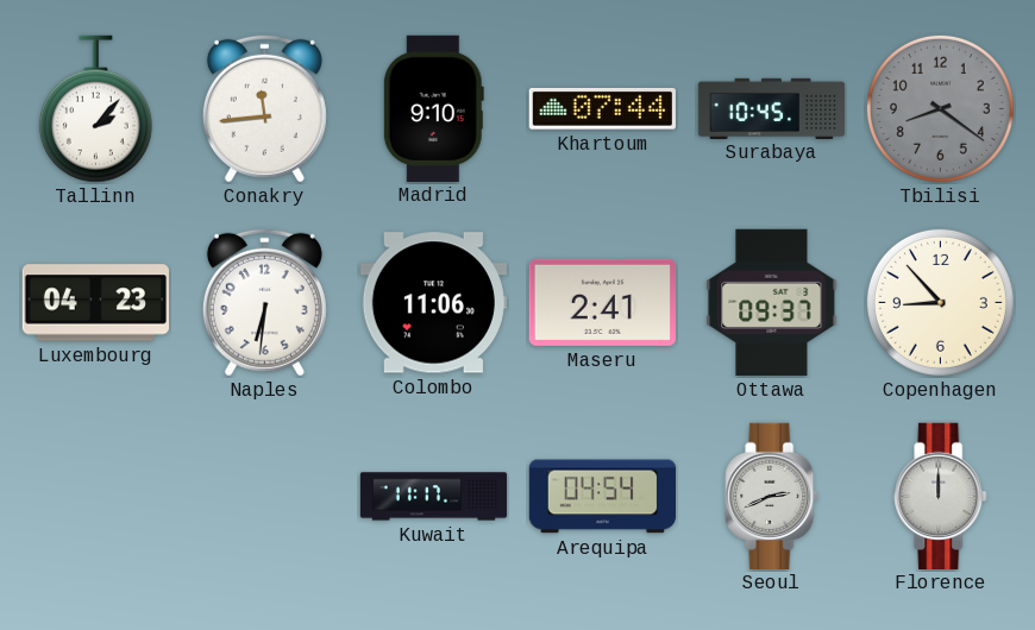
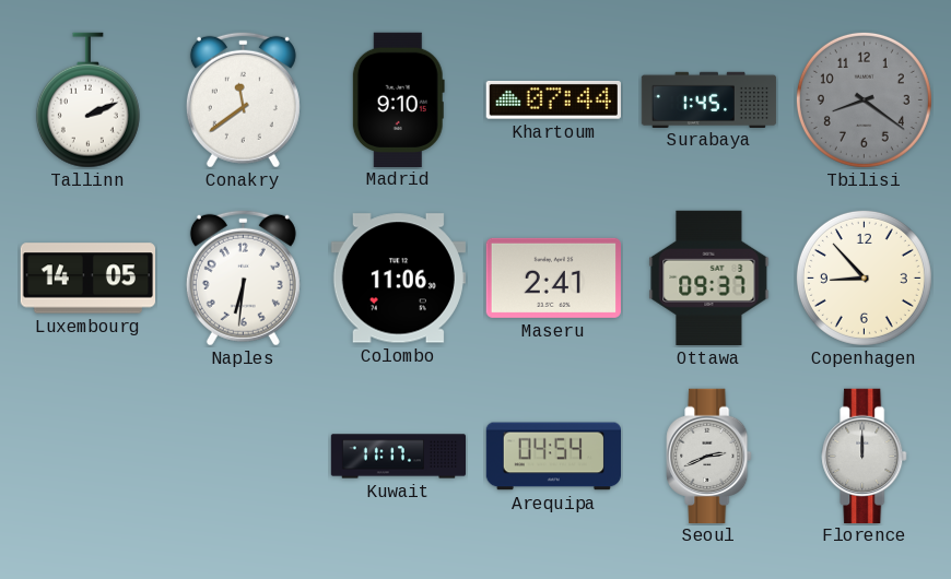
Tallinn: 2:07 -> 2:11 (87, 101)
Conakry: 11:44 -> 11:39 (243, 99)
Surabaya: 10:45 -> 1:45 (709, 99)
Luxembourg: 04:23 -> 14:05 (87, 279)
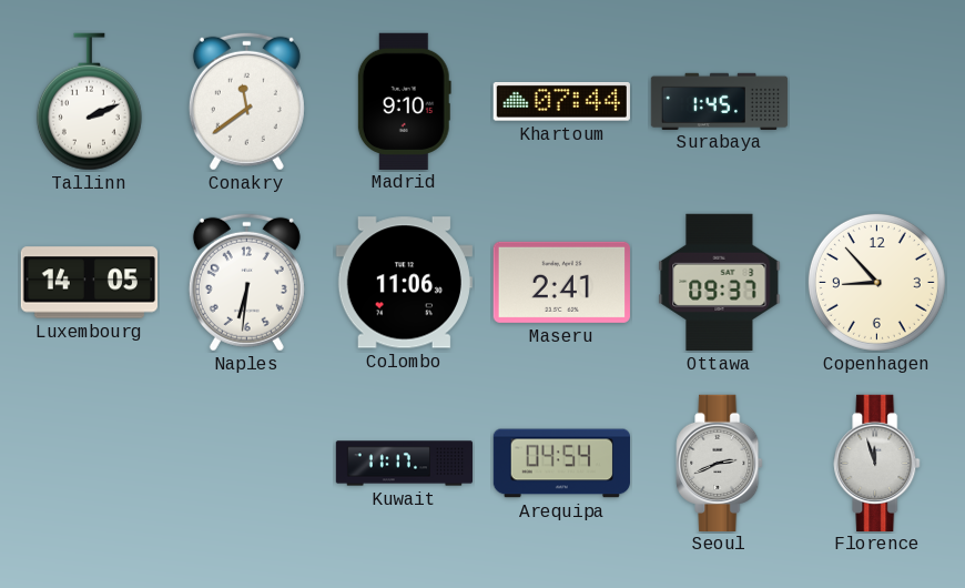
Tbilisi: 8:21 -> none (864, 99)
Florence: 12:00 -> 11:57 (877, 463)
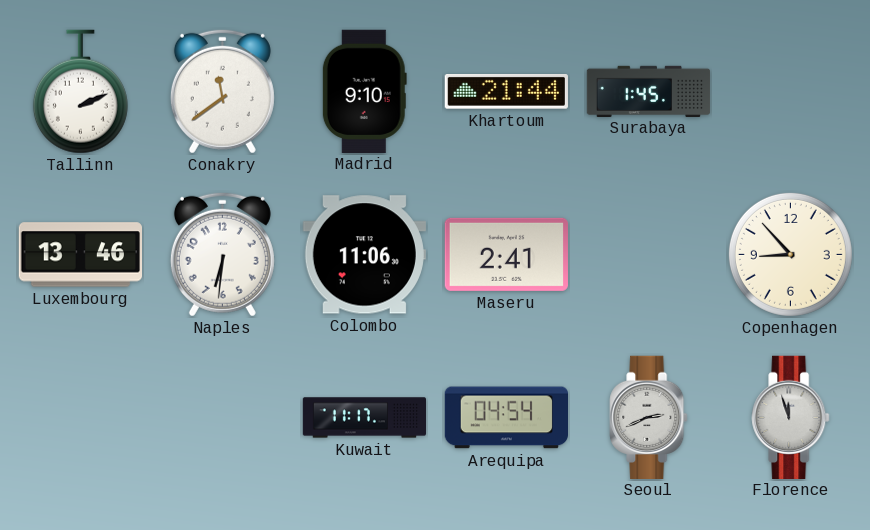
Khartoum: 07:44 -> 21:44 (506, 92)
Luxembourg: 14:05 -> 13:46 (80, 255)
Ottawa: 09:37 -> none (720, 282)
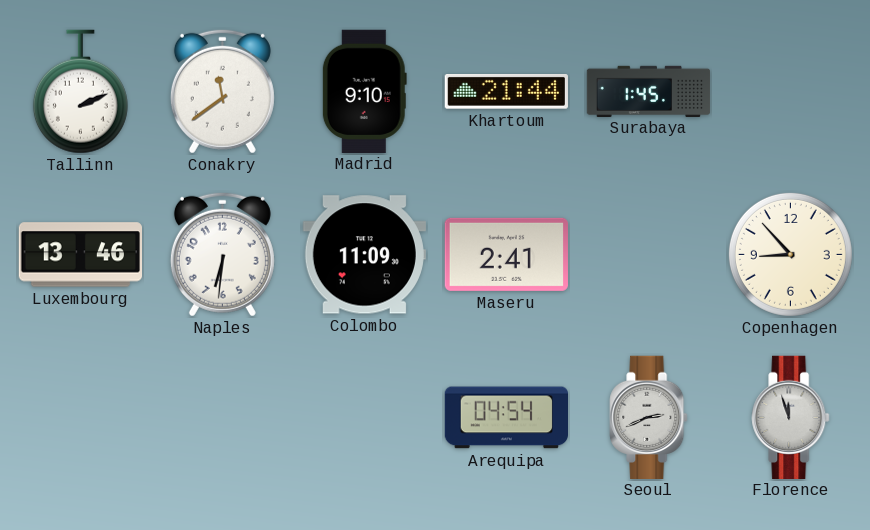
Colombo: 11:06 -> 11:09 (364, 255)
Kuwait: 11:17 -> none (365, 418)
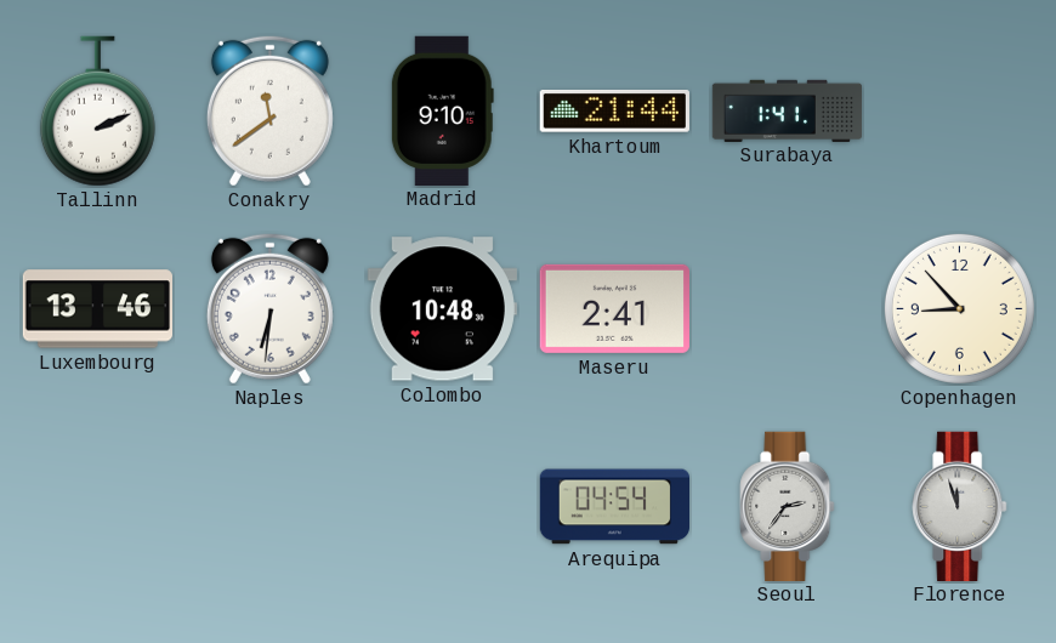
Surabaya: 1:45 -> 1:41 (788, 110)
Colombo: 11:09 -> 10:48 (442, 309)
Seoul: 2:41 -> 2:36 (788, 506)
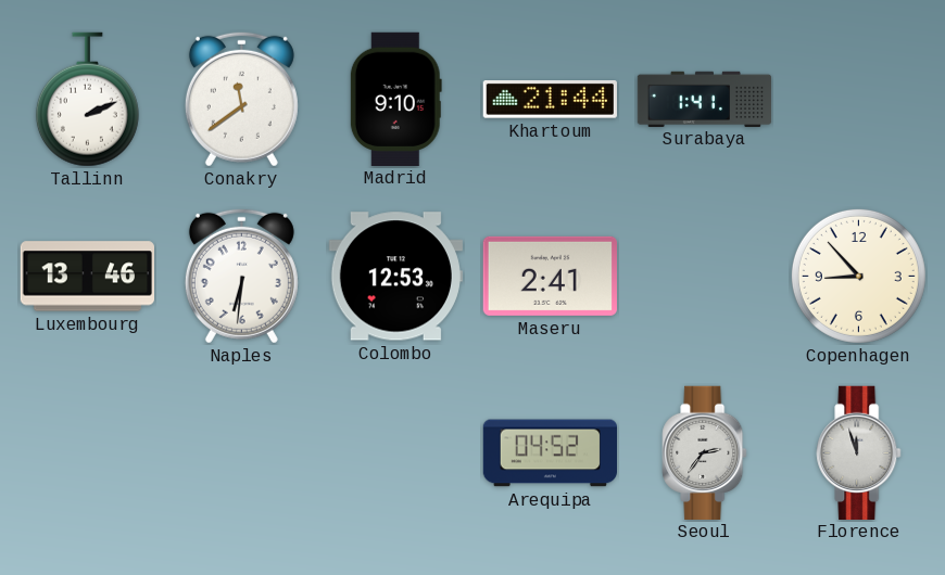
Colombo: 10:48 -> 12:53 (395, 277)
Arequipa: 04:54 -> 04:52 (550, 453)
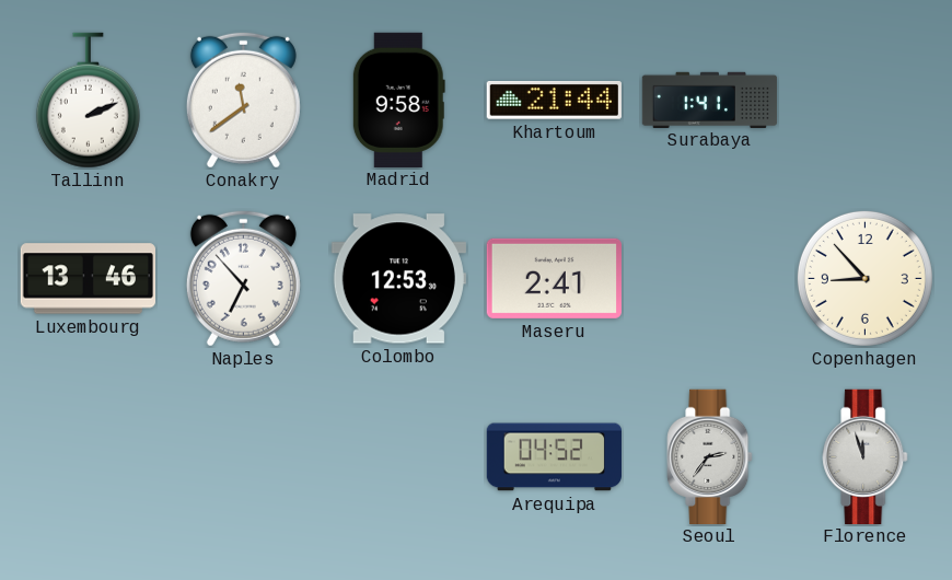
Madrid: 9:10 -> 9:58 (398, 100)
Naples: 6:31 -> 6:53 (243, 278)
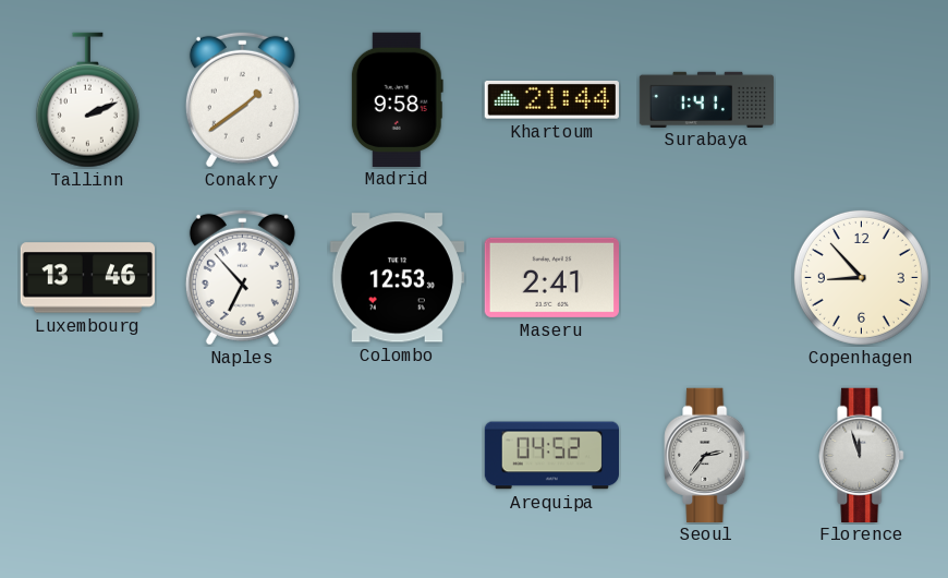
Conakry: 11:39 -> 1:39 (242, 99)
